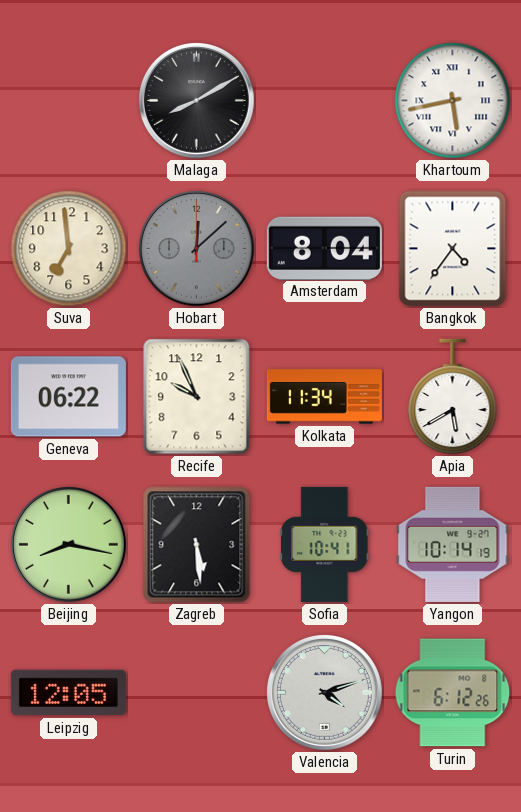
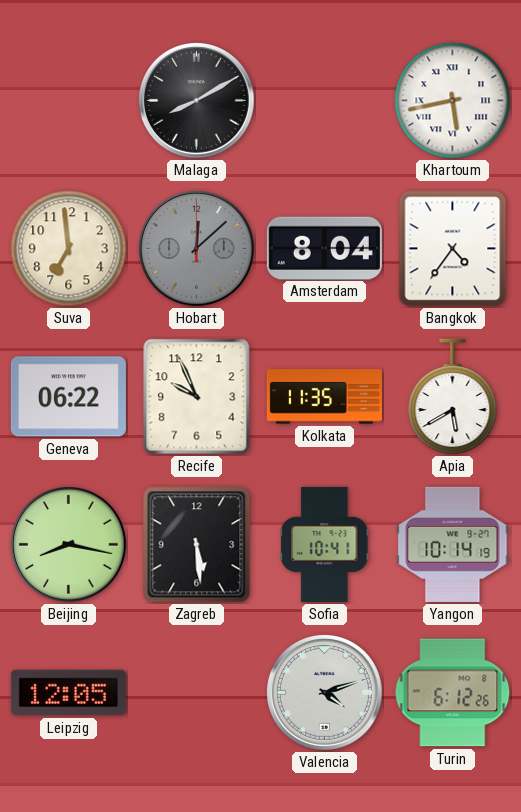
Kolkata: 11:34 -> 11:35 (324, 397)
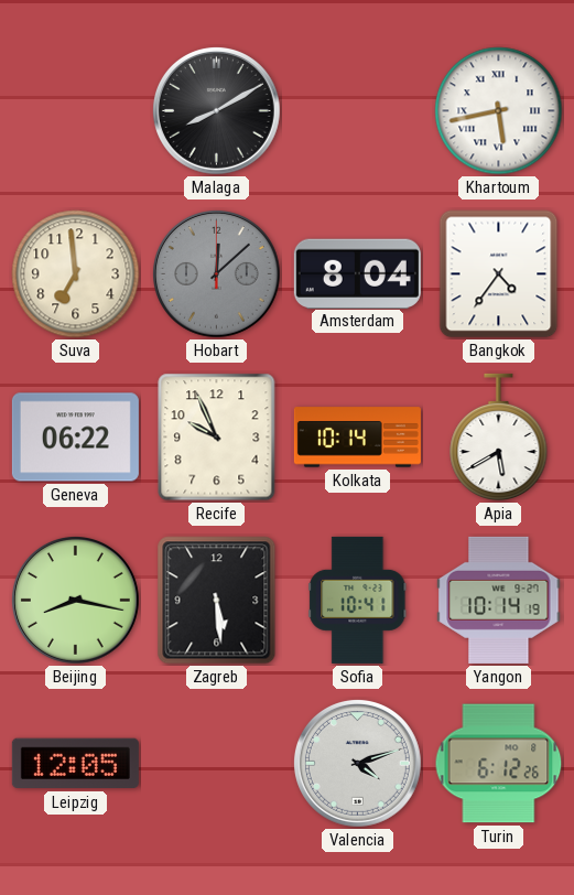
Kolkata: 11:35 -> 10:14 (357, 438)
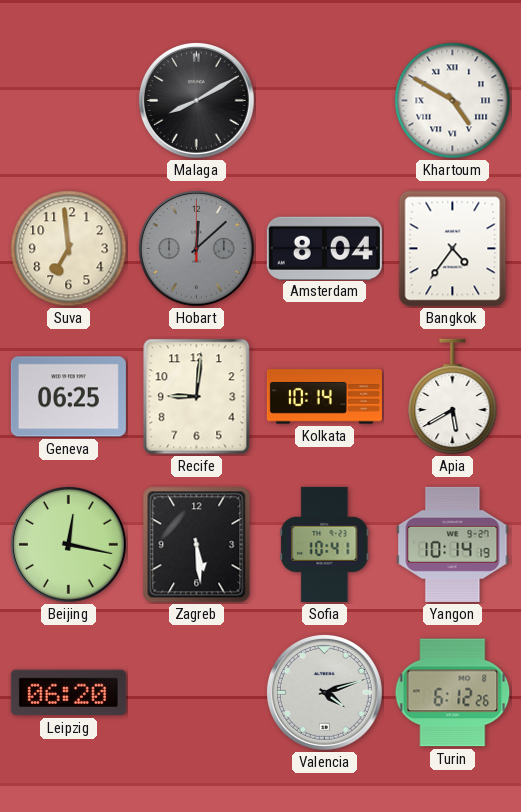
Khartoum: 5:43 -> 4:50 (453, 101)
Geneva: 06:22 -> 06:25 (68, 397)
Recife: 9:56 -> 9:01 (197, 397)
Beijing: 8:17 -> 12:17 (68, 544)
Leipzig: 12:05 -> 06:20 (68, 693)
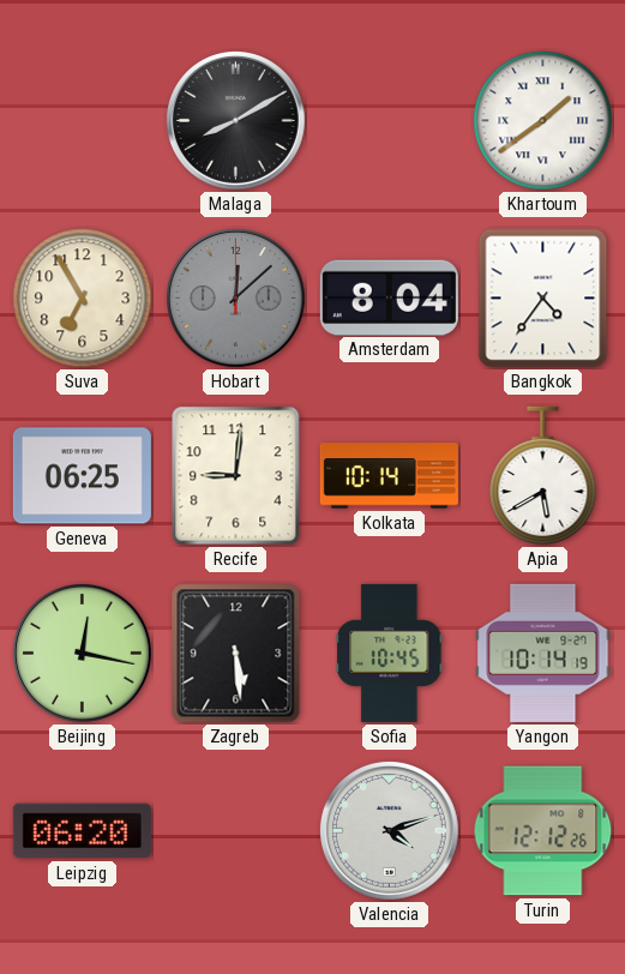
Khartoum: 4:50 -> 1:39 (543, 121)
Suva: 6:59 -> 6:55 (83, 299)
Sofia: 10:41 -> 10:45 (390, 653)
Turin: 6:12 -> 12:12 (543, 831)
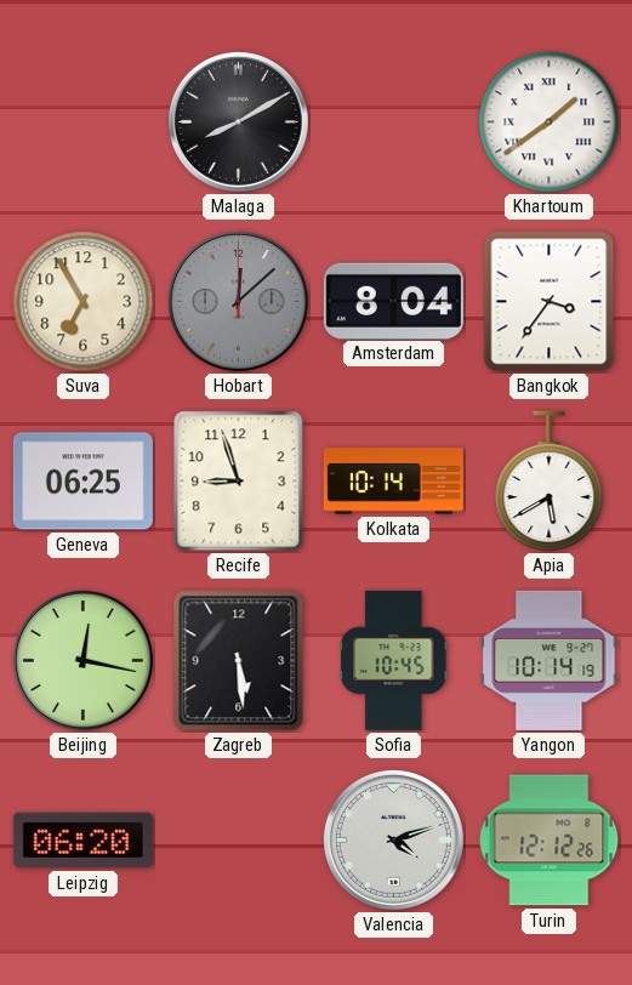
Bangkok: 4:36 -> 3:36 (550, 302)
Recife: 9:01 -> 8:57 (239, 482)
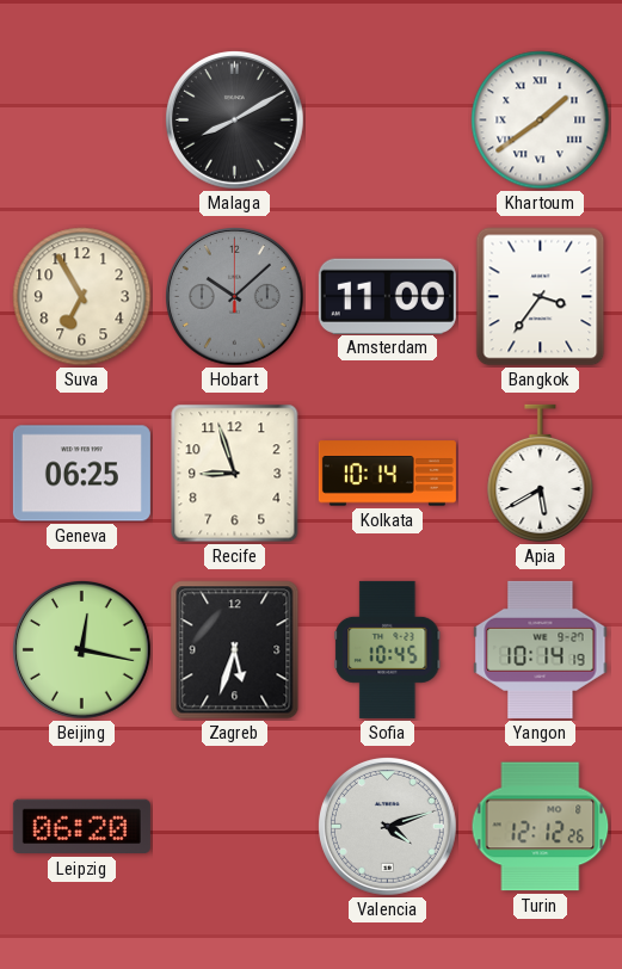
Hobart: 12:08 -> 10:08 (234, 296)
Amsterdam: 8:04 -> 11:00 (387, 296)
Zagreb: 5:29 -> 5:33 (235, 650)
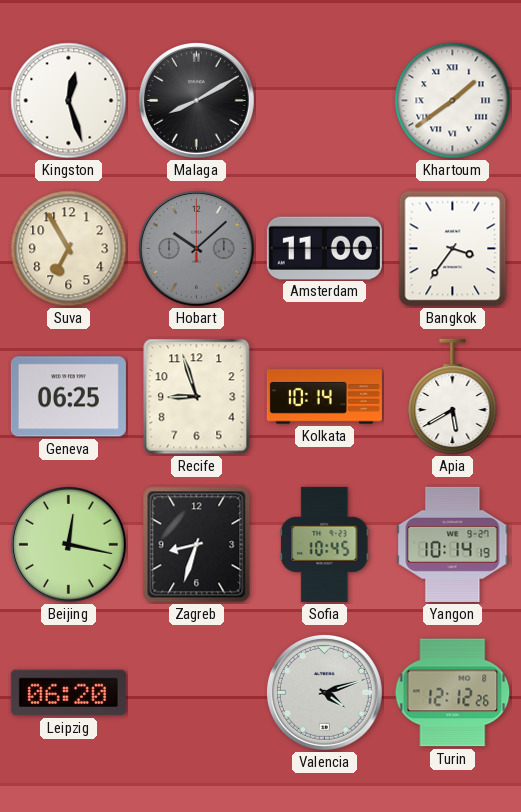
Kingston: none -> 12:27 (69, 101)
Zagreb: 5:33 -> 8:33 (197, 545)
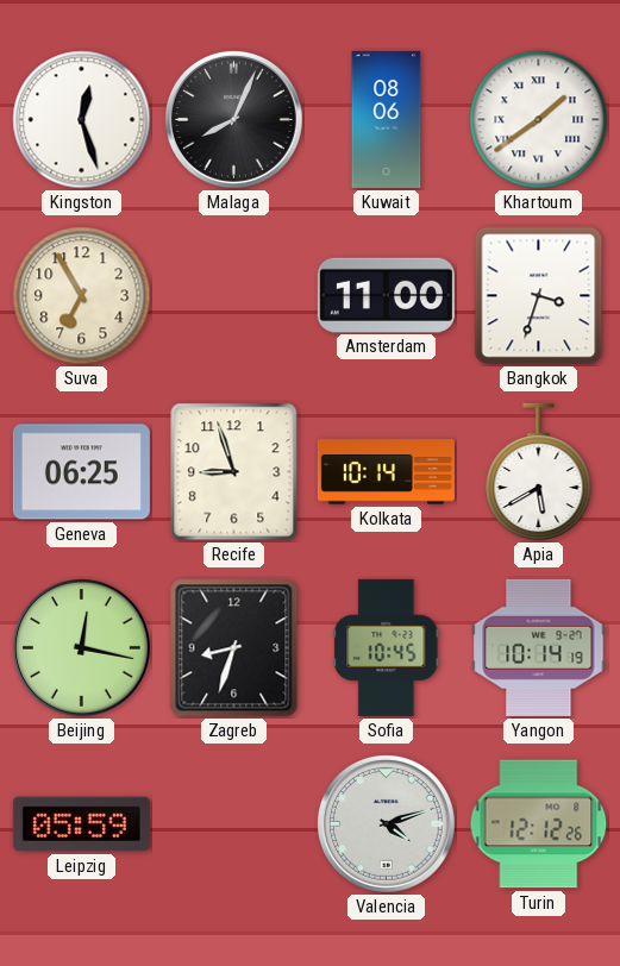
Malaga: 8:10 -> 8:04 (233, 119)
Kuwait: none -> 08:06 (387, 119)
Hobart: 10:08 -> none (196, 248)
Bangkok: 3:36 -> 3:33 (539, 296)
Leipzig: 06:20 -> 05:59 (81, 824)
